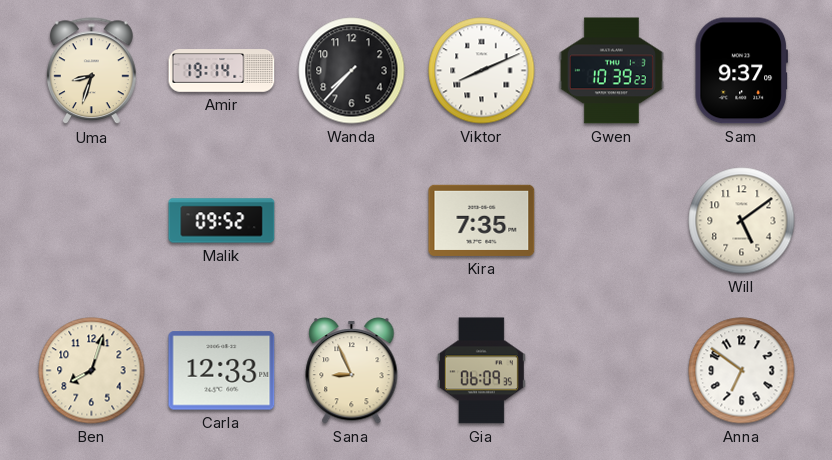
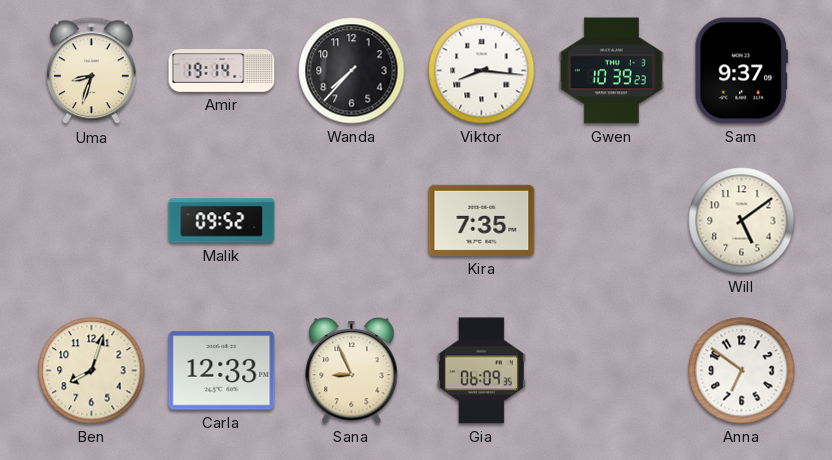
Viktor: 8:11 -> 8:16 (482, 71)
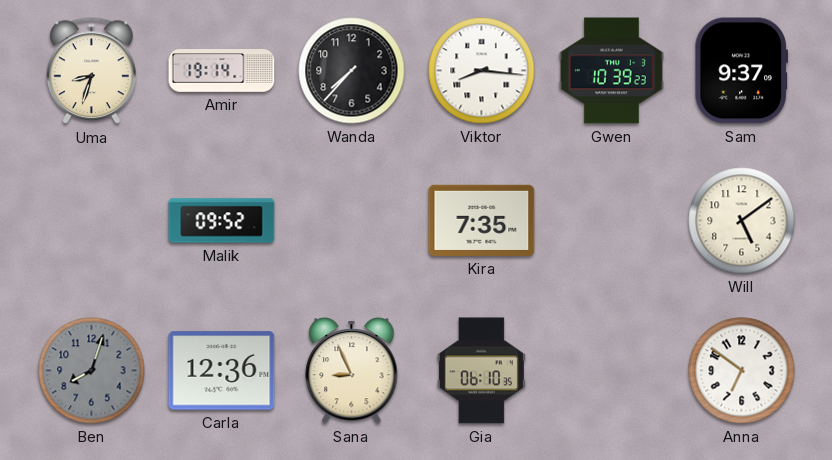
Ben dial: cream -> grey (92, 371)
Carla: 12:33 -> 12:36 (222, 371)
Gia: 06:09 -> 06:10 (481, 371)
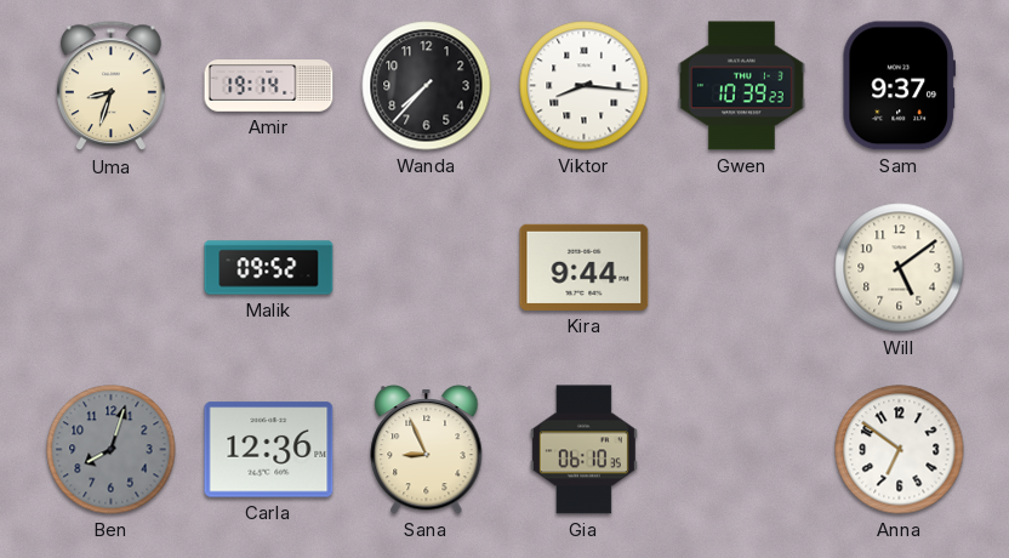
Kira: 7:35 -> 9:44 (585, 267)
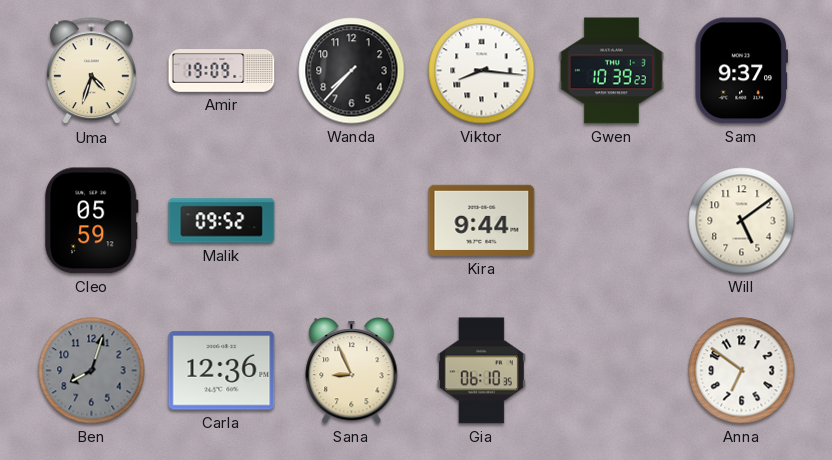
Uma: 8:33 -> 4:33 (91, 71)
Amir: 19:14 -> 19:09 (222, 71)
Cleo: none -> 05:59 (91, 221)
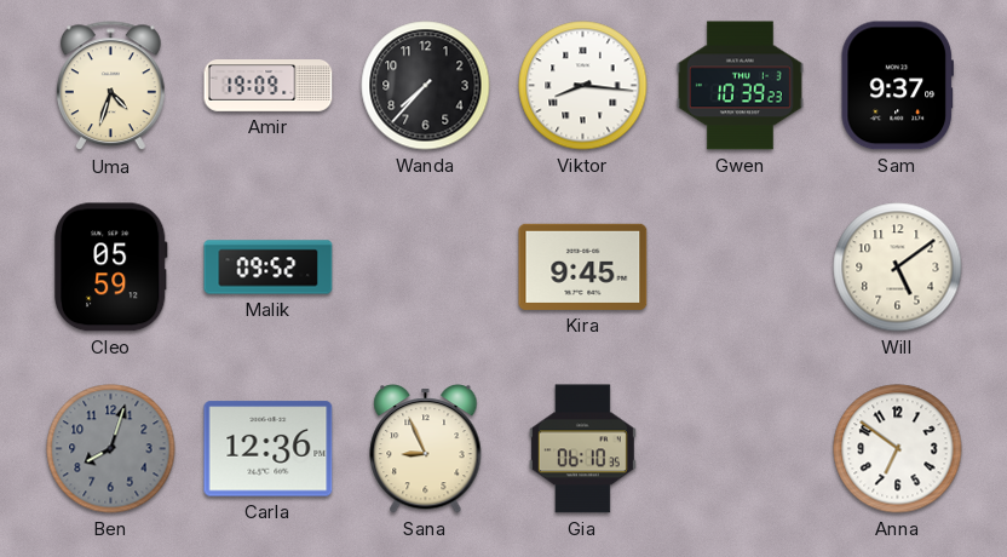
Kira: 9:44 -> 9:45 (583, 266)
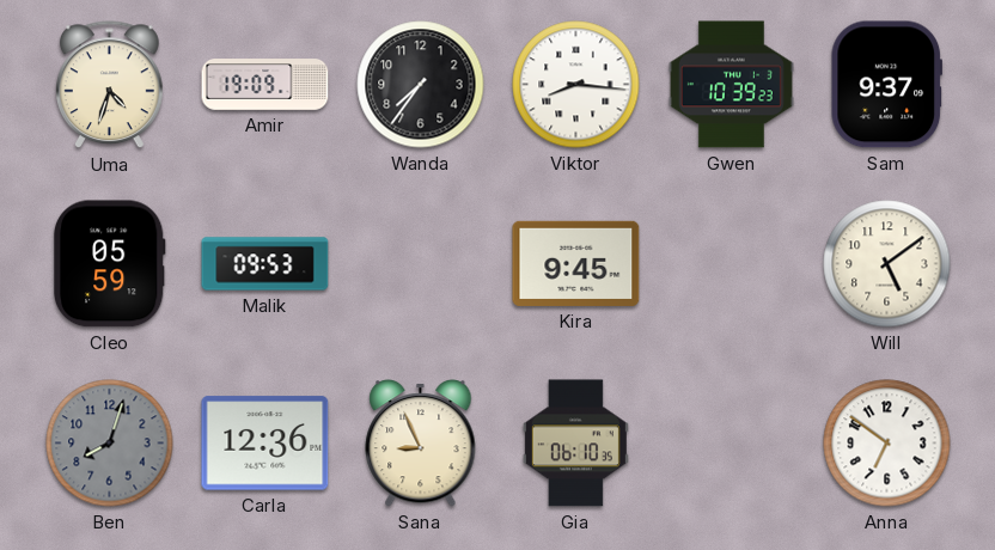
Wanda: 7:37 -> 7:36 (421, 85)
Malik: 09:52 -> 09:53 (265, 264)
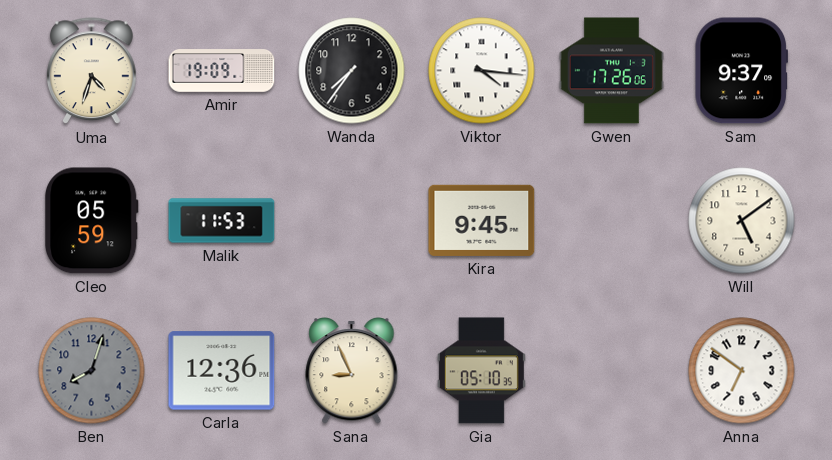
Viktor: 8:16 -> 4:16 (482, 71)
Gwen: 10:39 -> 17:26 (611, 71)
Malik: 09:53 -> 11:53 (222, 221)
Gia: 06:10 -> 05:10 (481, 371)
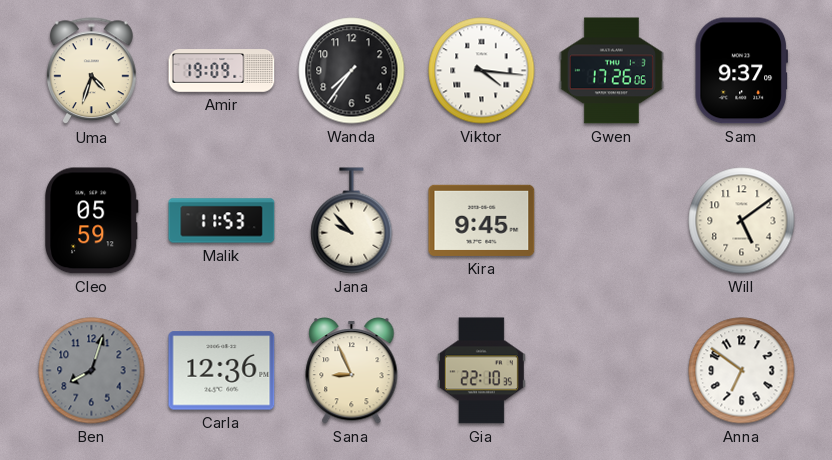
Jana: none -> 9:53 (352, 221)
Gia: 05:10 -> 22:10 (481, 371)
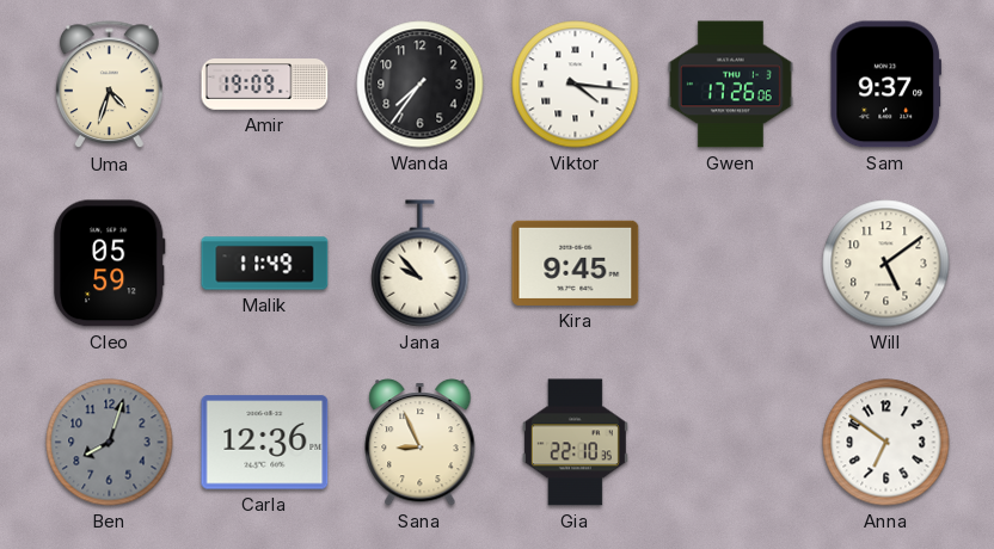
Malik: 11:53 -> 11:49 (265, 264)
